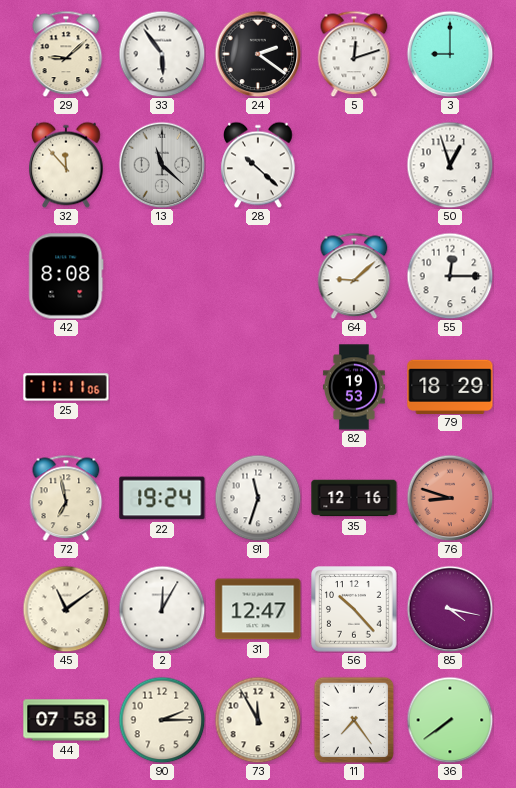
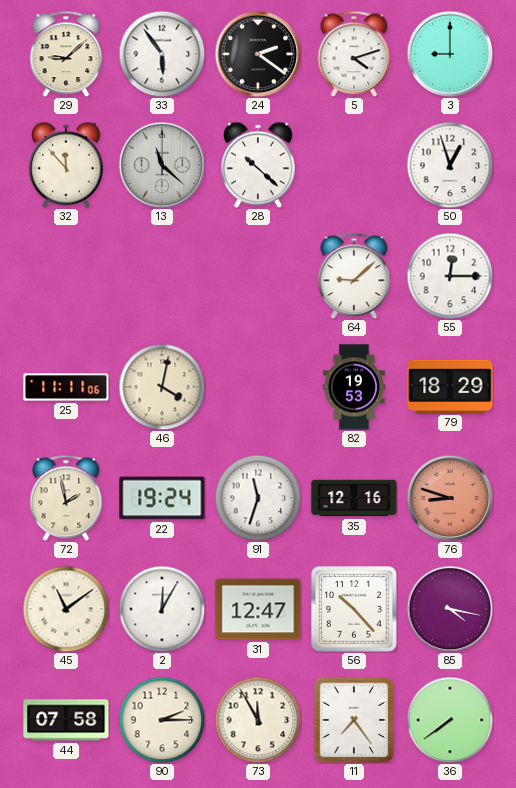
5: 12:12 -> 4:12 (354, 54)
42: 8:08 -> none (66, 276)
46: none -> 4:02 (162, 387)
72: 6:58 -> 1:58 (66, 498)
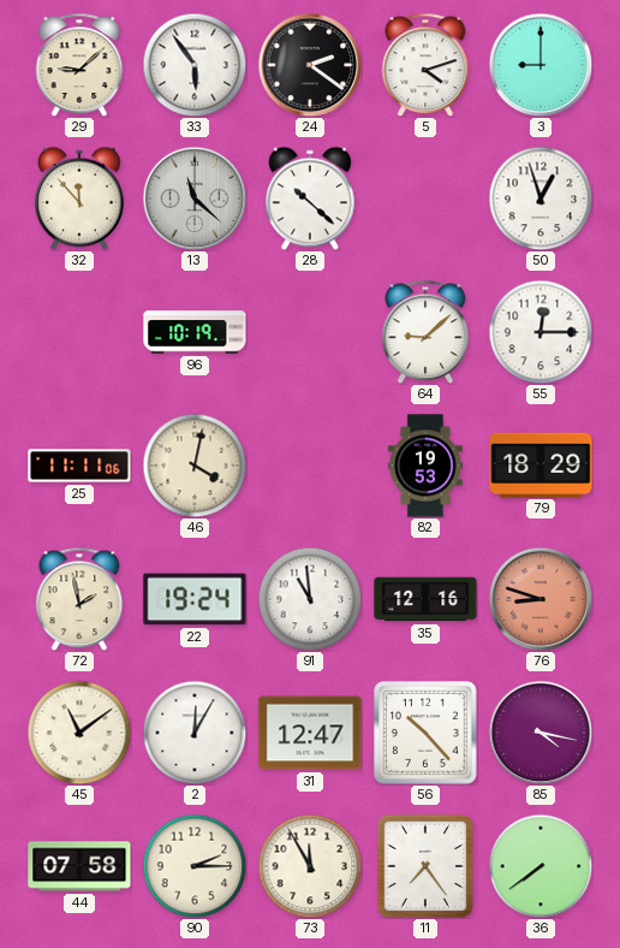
96: none -> 10:19 (195, 332)
91: 11:33 -> 10:59 (310, 599)
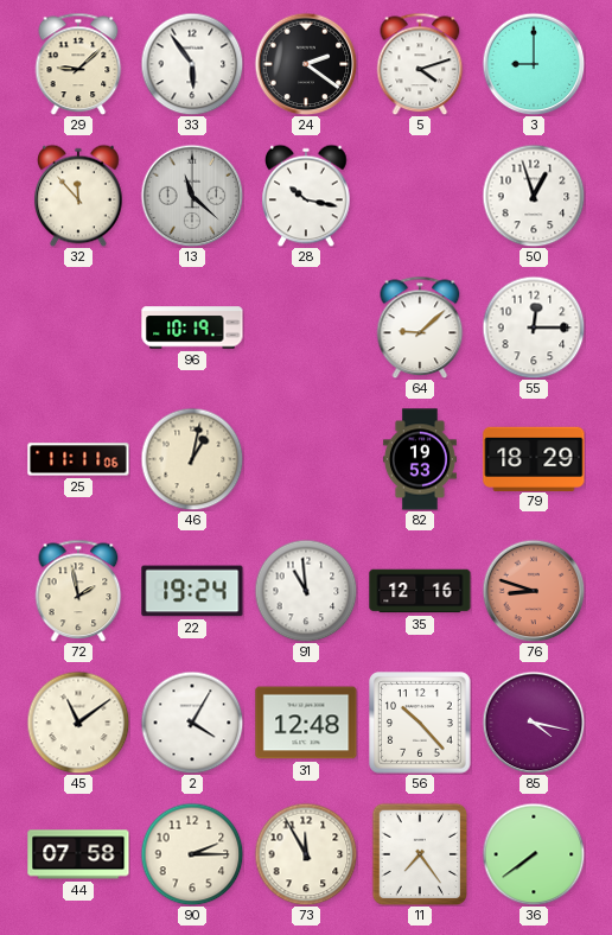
28: 10:22 -> 10:17 (306, 196)
46: 4:02 -> 1:02 (192, 459)
2: 12:05 -> 4:05 (192, 723)
31: 12:47 -> 12:48 (306, 723)
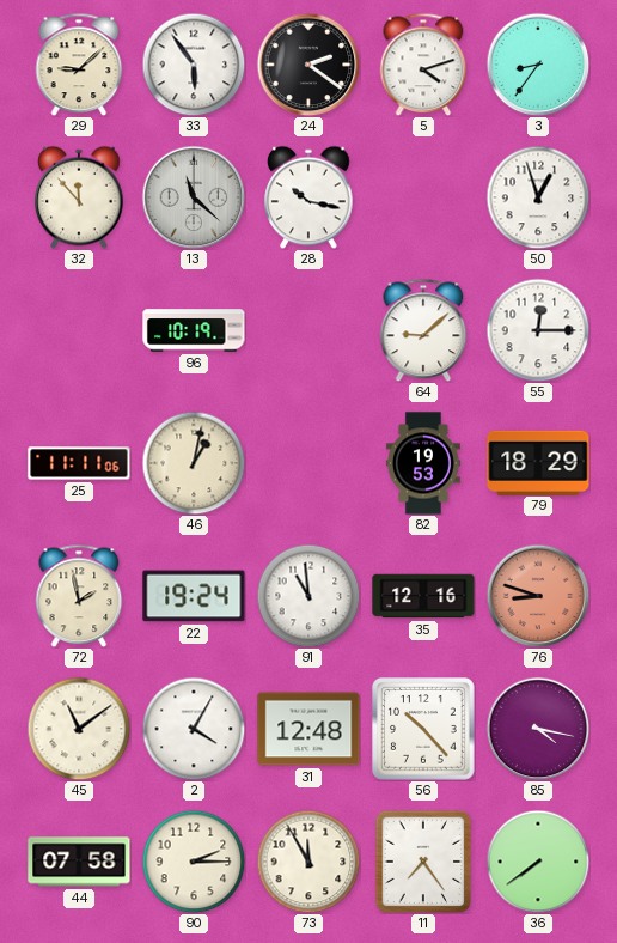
3: 9:00 -> 8:36 (538, 65)
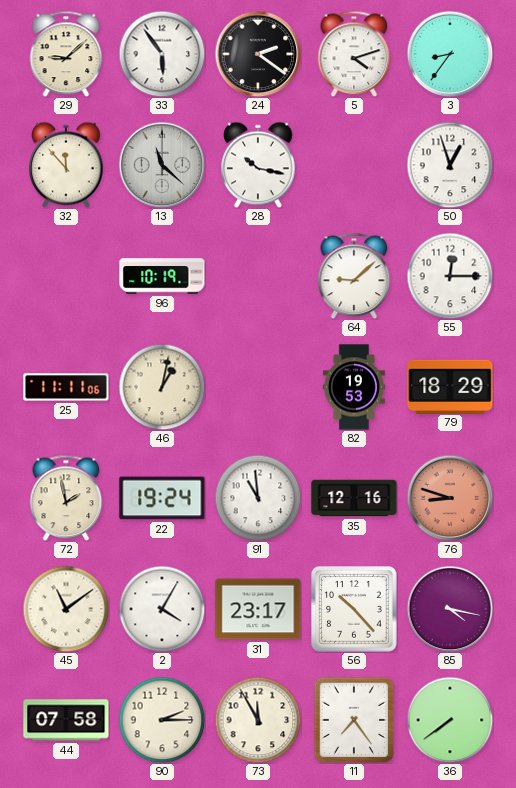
31: 12:48 -> 23:17 (258, 609)
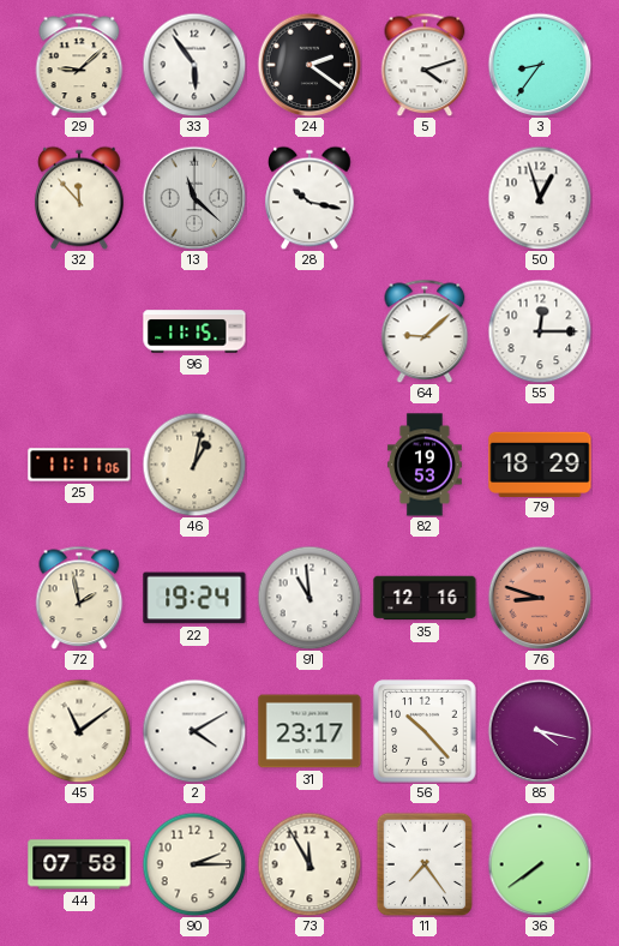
96: 10:19 -> 11:15 (194, 331)
2: 4:05 -> 4:10 (194, 731)
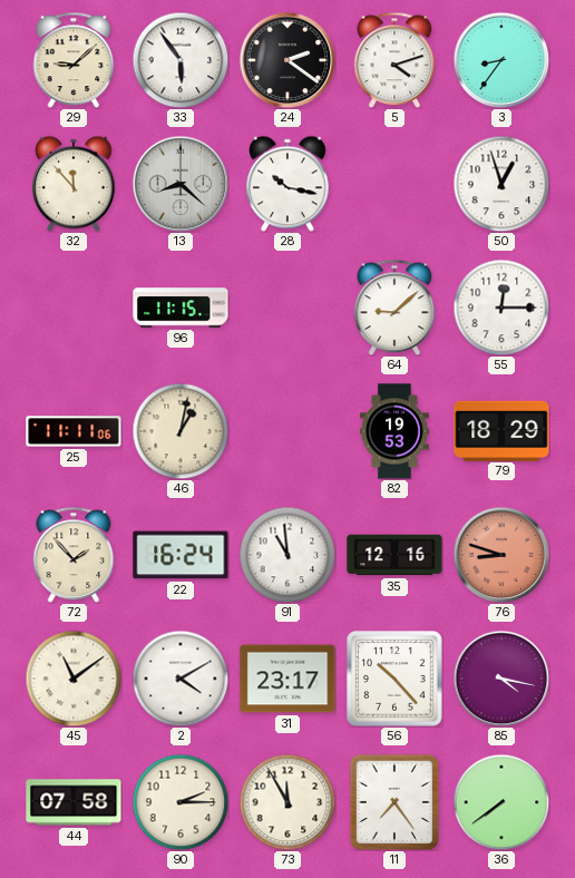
13: 11:22 -> 8:22 (181, 184)
72: 1:58 -> 1:53 (74, 555)
22: 19:24 -> 16:24 (181, 555)
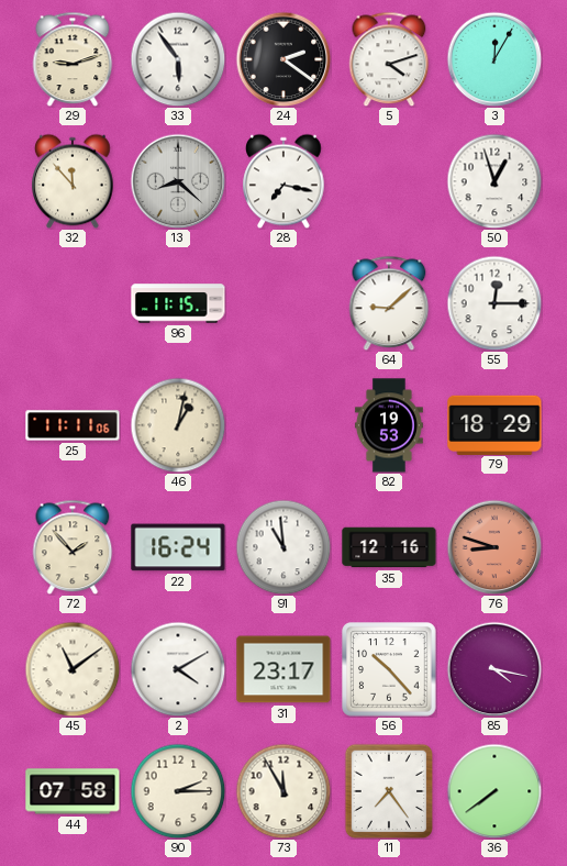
29: 9:08 -> 9:12 (73, 59)
3: 8:36 -> 12:05 (494, 59)
28: 10:17 -> 7:17 (283, 181)
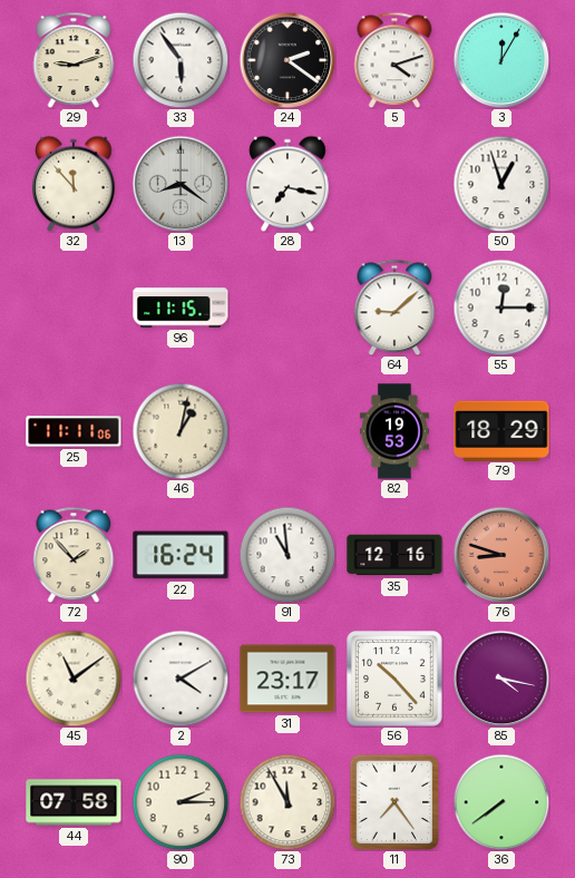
13: 8:22 -> 8:21 (181, 184)
